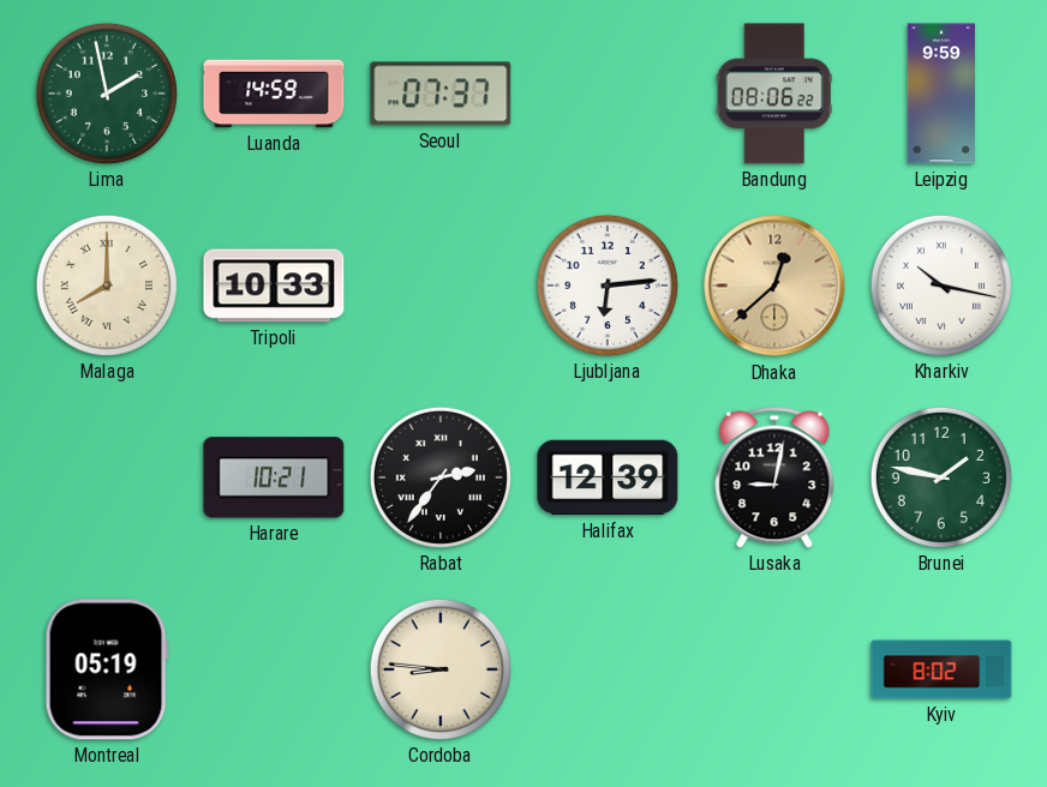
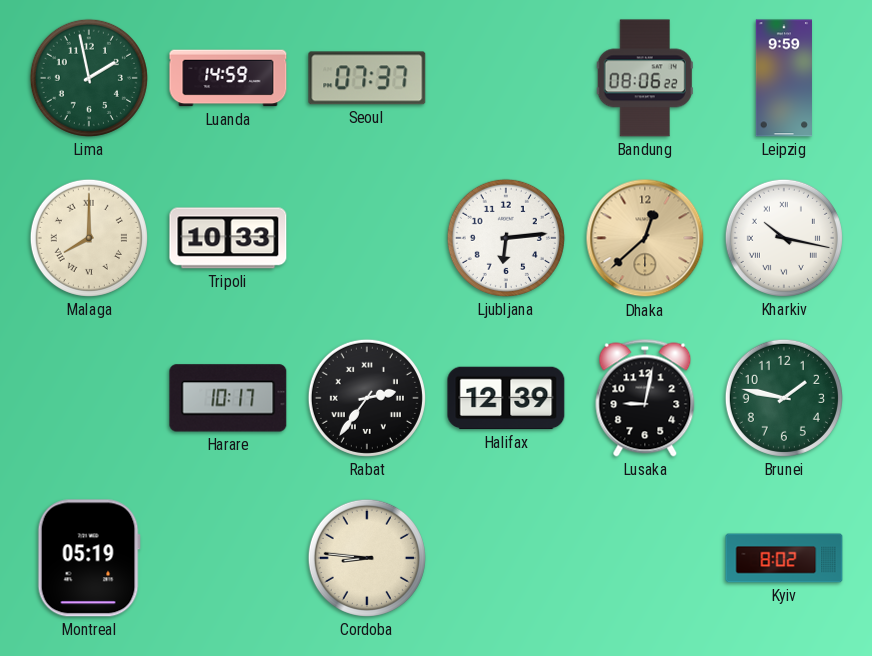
Harare: 10:21 -> 10:17 (228, 398)
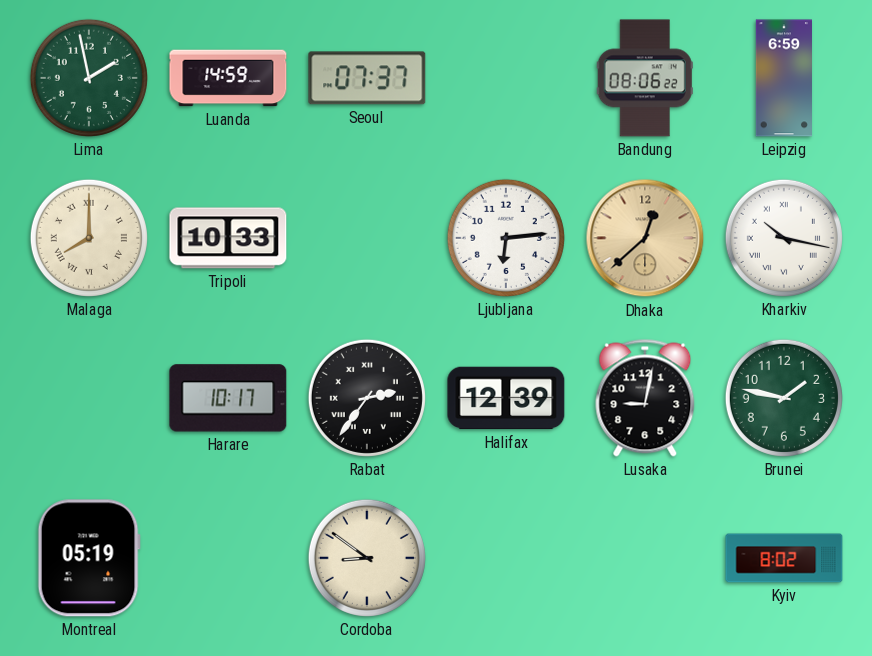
Leipzig: 9:59 -> 6:59 (783, 78)
Cordoba: 8:46 -> 8:51 (367, 558)
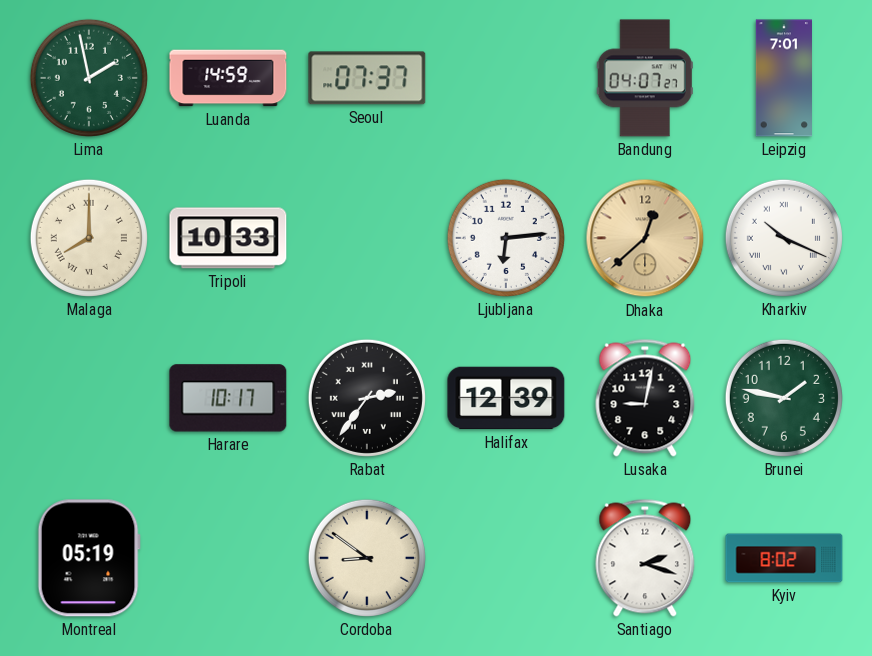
Bandung: 08:06 -> 04:07 (645, 78)
Leipzig: 6:59 -> 7:01 (783, 78)
Kharkiv: 10:17 -> 10:19 (784, 238)
Santiago: none -> 2:18 (645, 558)
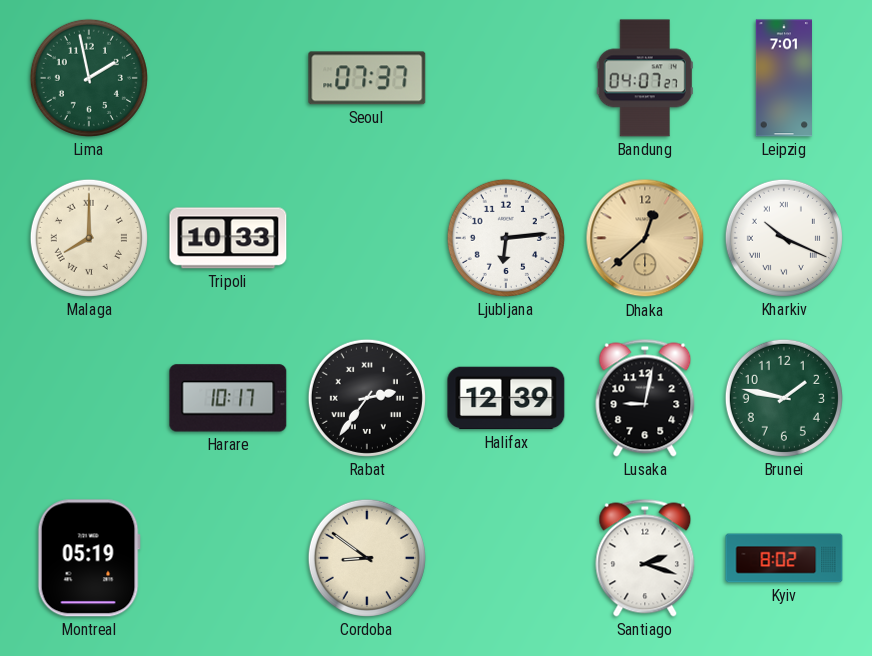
Luanda: 14:59 -> none (228, 78)
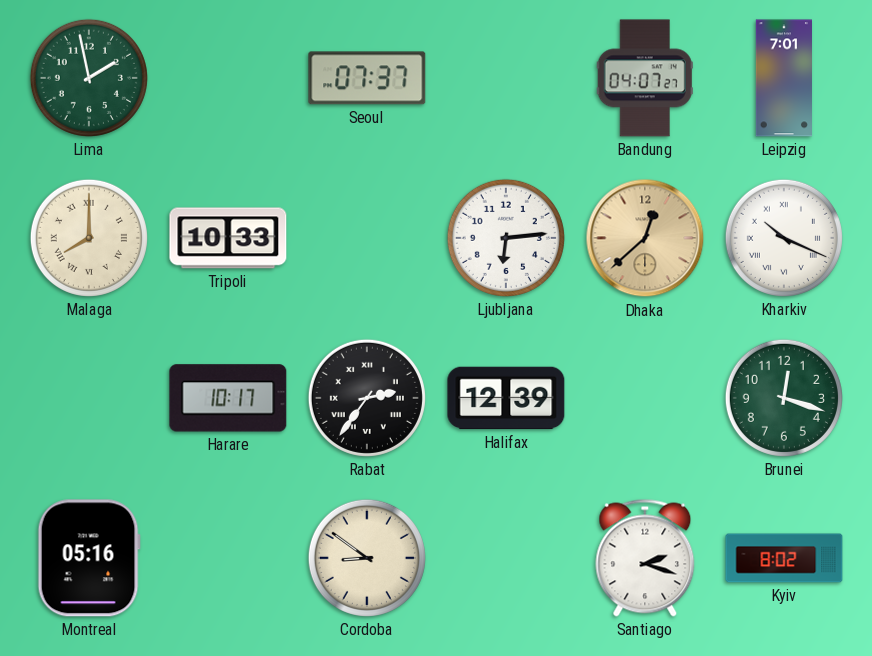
Lusaka: 9:02 -> none (645, 398)
Brunei: 1:47 -> 12:18 (784, 398)
Montreal: 05:19 -> 05:16 (89, 558)
